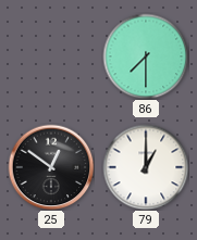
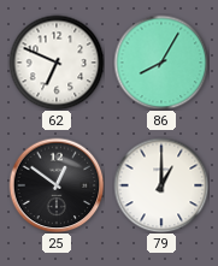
62: none -> 6:49 (57, 63)
86: 7:30 -> 8:05 (161, 63)
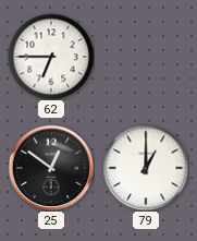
62: 6:49 -> 6:45 (51, 57)
86: 8:05 -> none (161, 63)
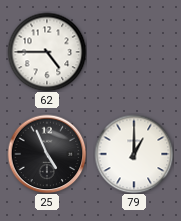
62: 6:45 -> 4:45 (47, 52)
25: 12:51 -> 4:56 (47, 154)
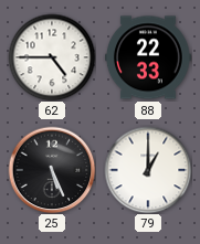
88: none -> 22:33 (149, 57)
25: 4:56 -> 5:26 (52, 170)
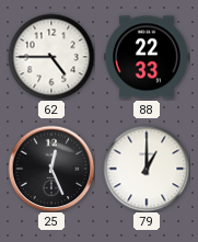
25: 5:26 -> 12:26 (51, 169)
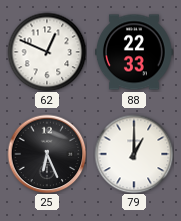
62: 4:45 -> 12:49 (47, 52)
25: 12:26 -> 6:26 (47, 154)
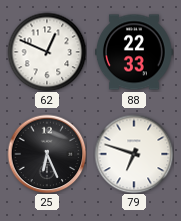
79: 1:00 -> 6:48 (134, 154)
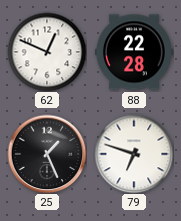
88: 22:33 -> 22:28 (135, 52)
25: 6:26 -> 1:26 (47, 154)
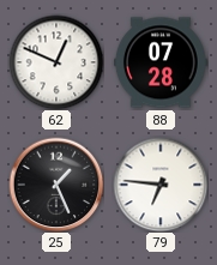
88: 22:28 -> 07:28 (162, 62)
79: 6:48 -> 6:46 (161, 185)
